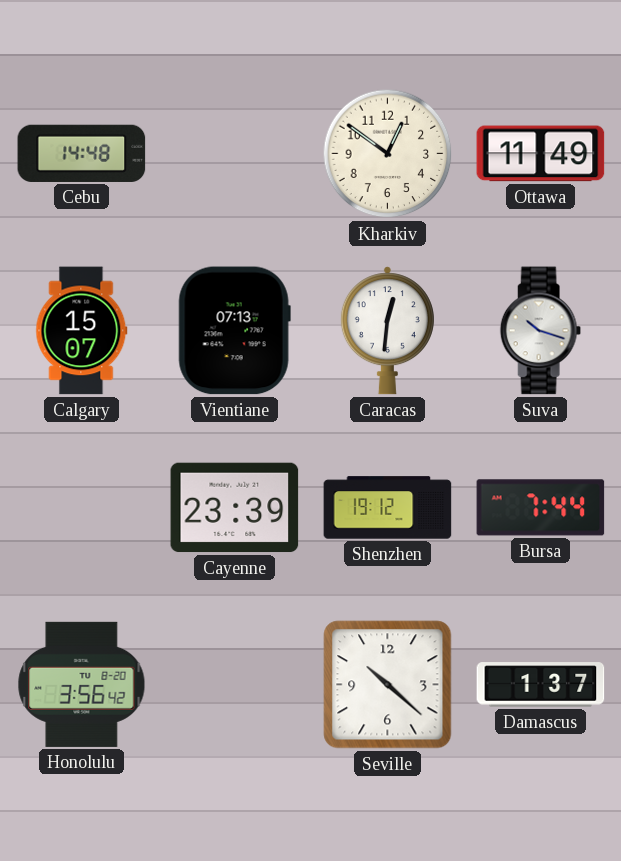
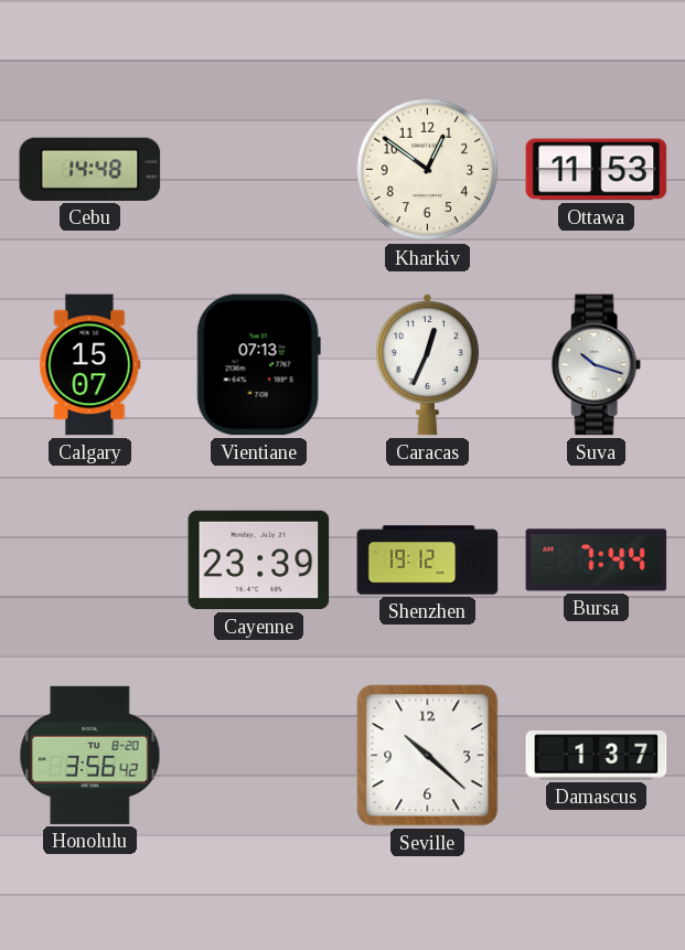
Ottawa: 11:49 -> 11:53 (597, 170)
Caracas: 12:31 -> 12:34 (427, 365)
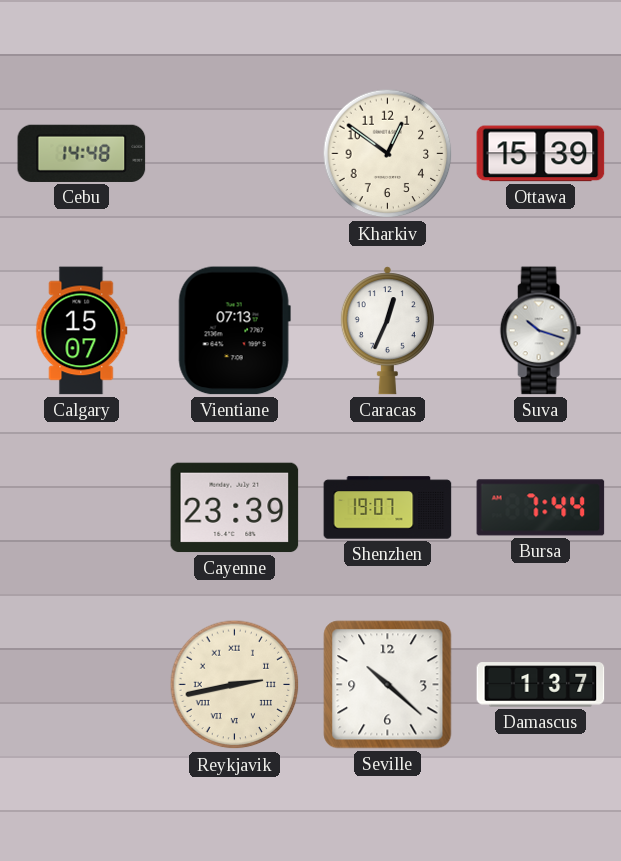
Ottawa: 11:53 -> 15:39 (541, 154)
Shenzhen: 19:12 -> 19:07 (388, 508)
Honolulu: 3:56 -> none (90, 755)
Reykjavik: none -> 2:43 (235, 685)
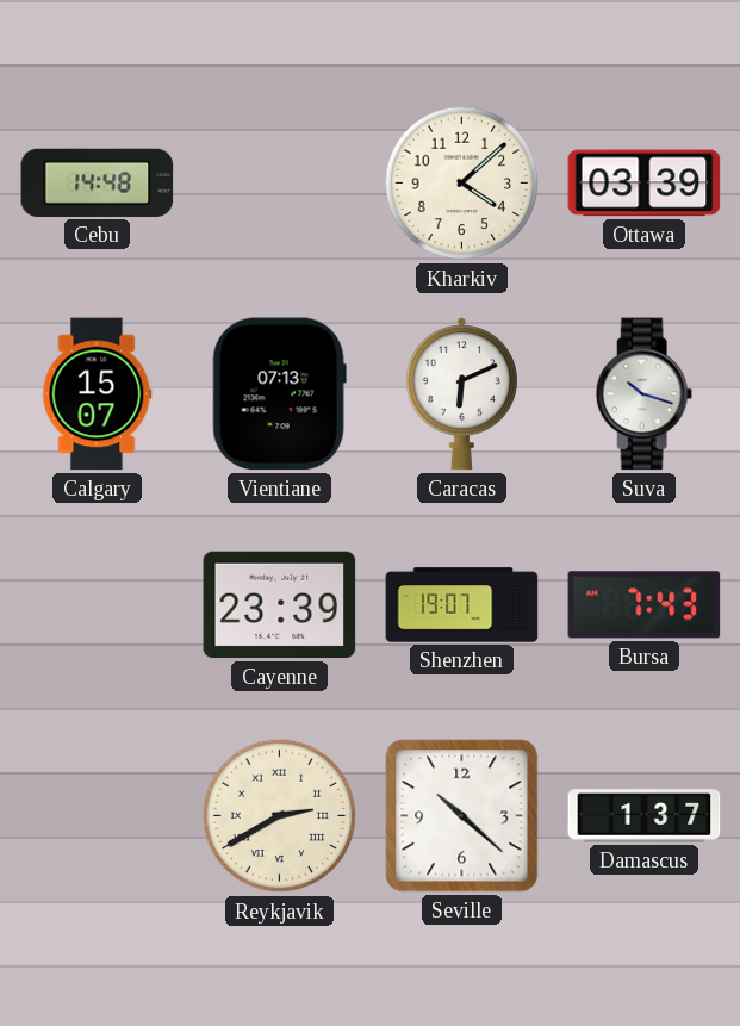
Kharkiv: 12:51 -> 4:08 (462, 184)
Ottawa: 15:39 -> 03:39 (645, 184)
Caracas: 12:34 -> 6:11 (461, 394)
Bursa: 7:44 -> 7:43 (645, 605)
Reykjavik: 2:43 -> 2:40 (280, 816)
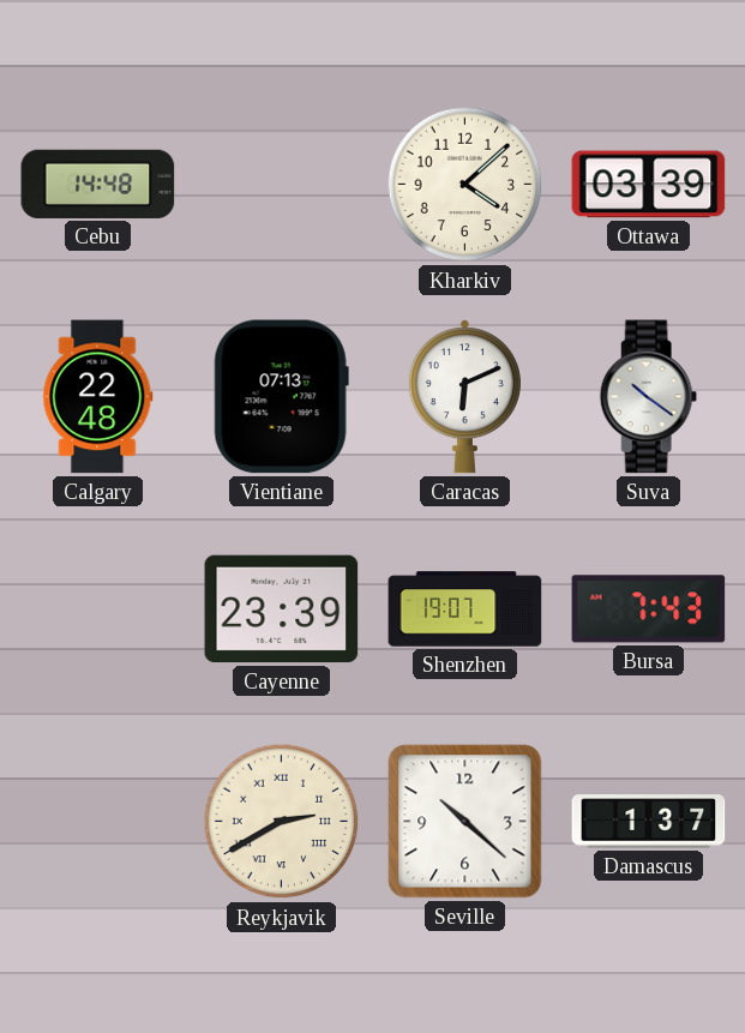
Calgary: 15:07 -> 22:48 (98, 397)
Suva: 10:18 -> 10:21 (648, 397)
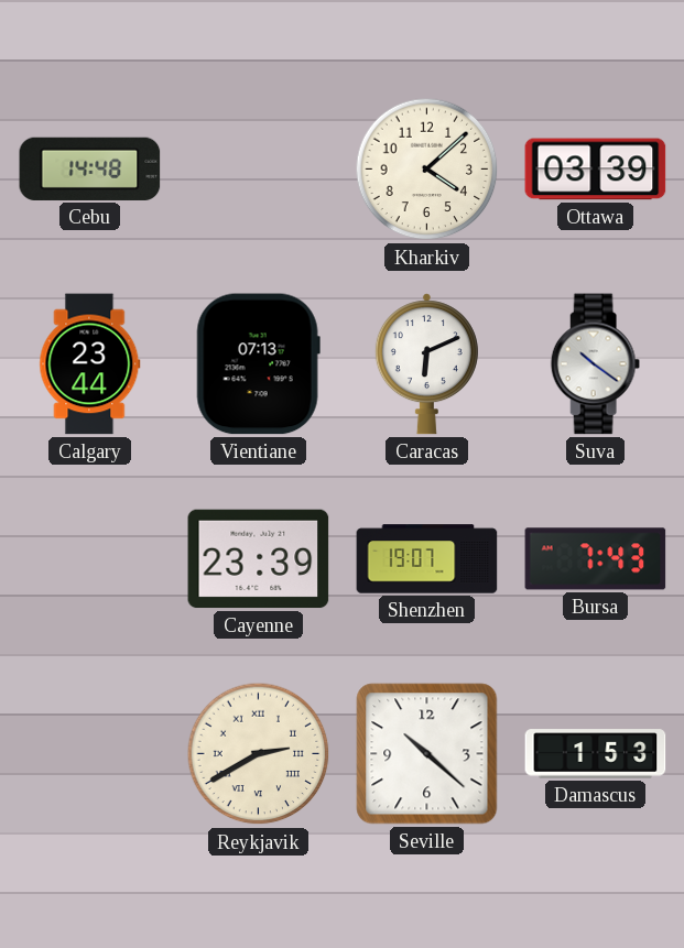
Calgary: 22:48 -> 23:44 (90, 364)
Damascus: 1:37 -> 1:53 (596, 754)
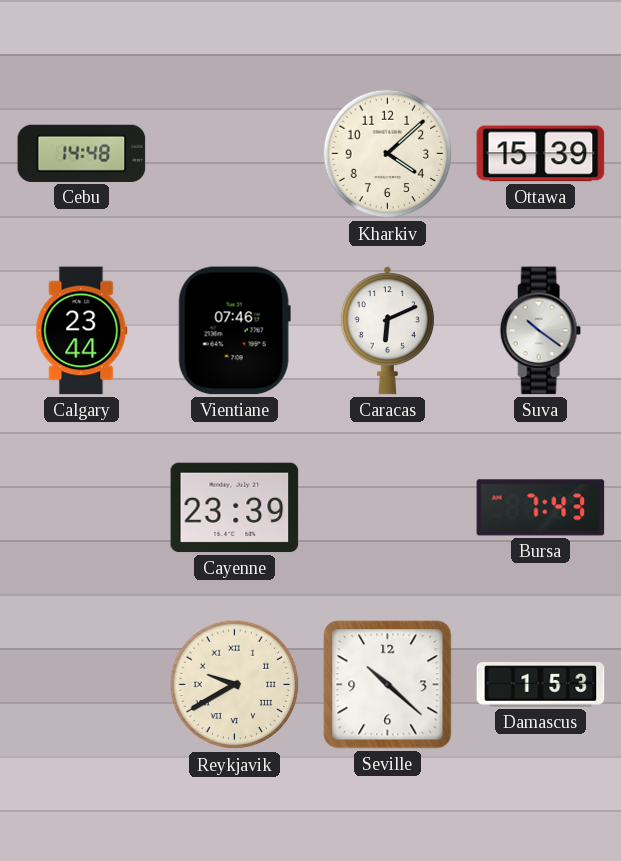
Ottawa: 03:39 -> 15:39 (541, 154)
Vientiane: 07:13 -> 07:46 (234, 331)
Shenzhen: 19:07 -> none (427, 559)
Reykjavik: 2:40 -> 9:40 (235, 685)
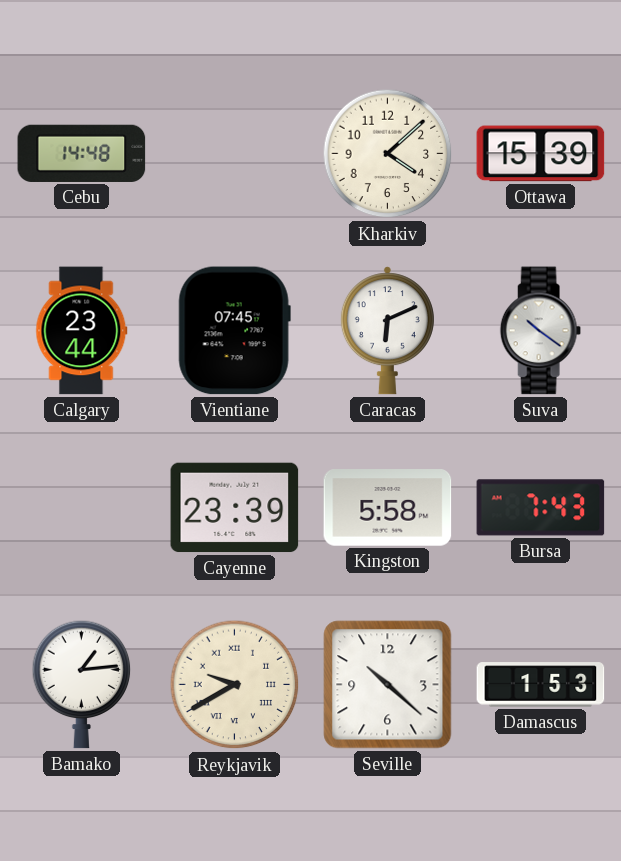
Vientiane: 07:46 -> 07:45 (234, 331)
Kingston: none -> 5:58 (388, 508)
Bamako: none -> 1:14 (82, 684)
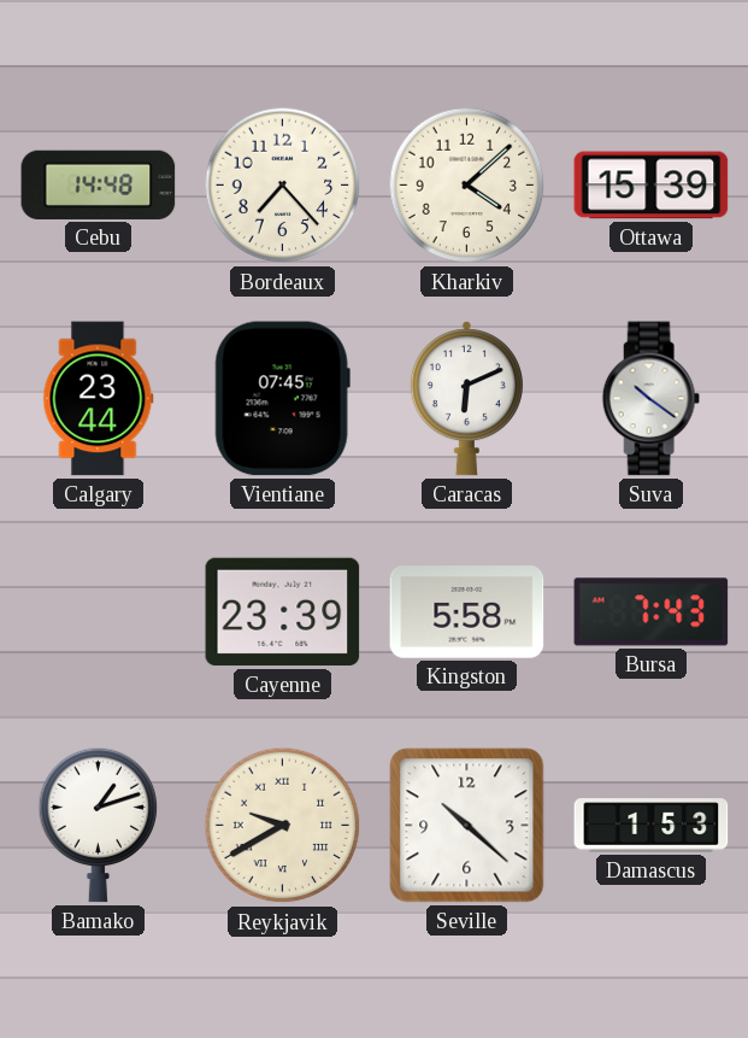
Bordeaux: none -> 7:23 (283, 186)
Bamako: 1:14 -> 1:12 (99, 825)
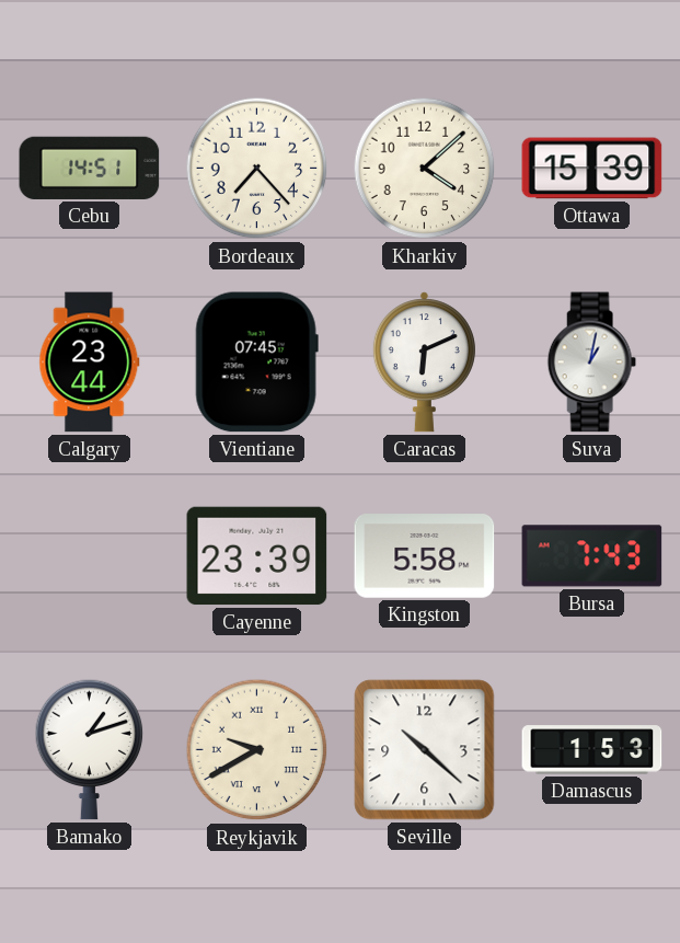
Cebu: 14:48 -> 14:51 (90, 168)
Suva: 10:21 -> 1:02 (591, 363)
